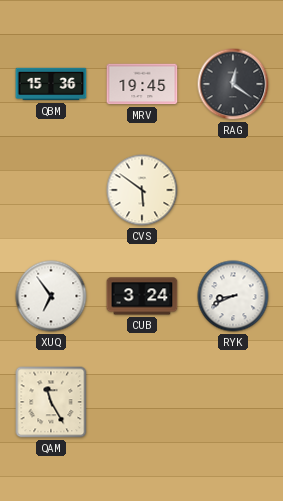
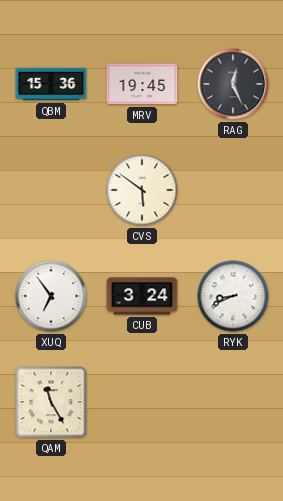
RAG: 12:21 -> 12:26 (233, 84)
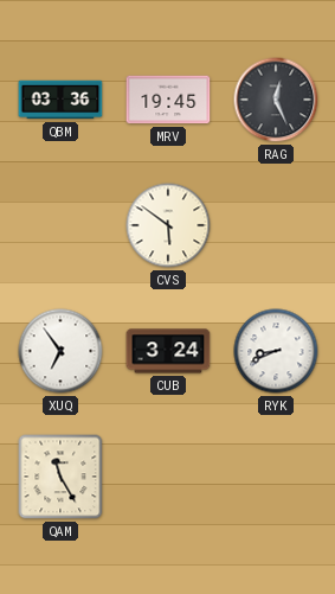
QBM: 15:36 -> 03:36 (60, 100)
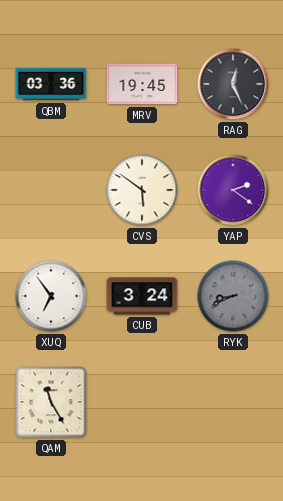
YAP: none -> 2:21 (233, 190)
RYK dial: white -> grey (233, 296)
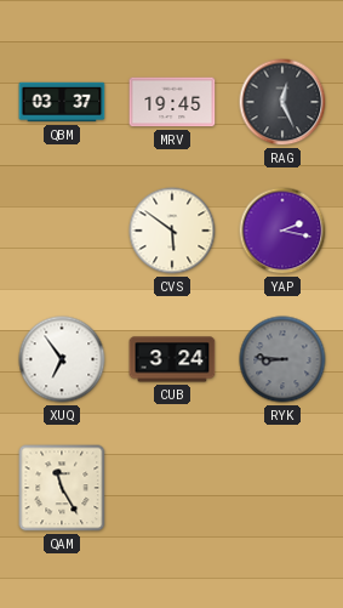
QBM: 03:36 -> 03:37 (62, 102)
YAP: 2:21 -> 2:17 (282, 231)
RYK: 8:41 -> 8:46 (282, 359)
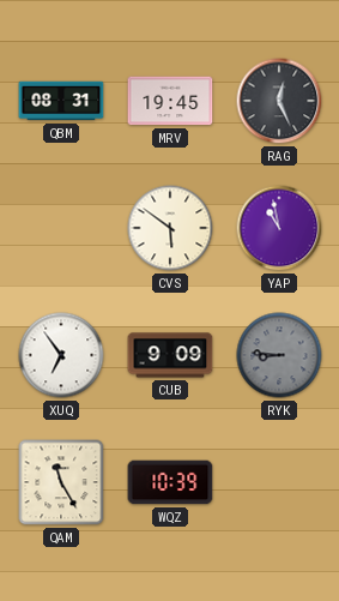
QBM: 03:37 -> 08:31 (61, 101)
YAP: 2:17 -> 10:58 (279, 228)
CUB: 3:24 -> 9:09 (170, 355)
WQZ: none -> 10:39 (170, 482)
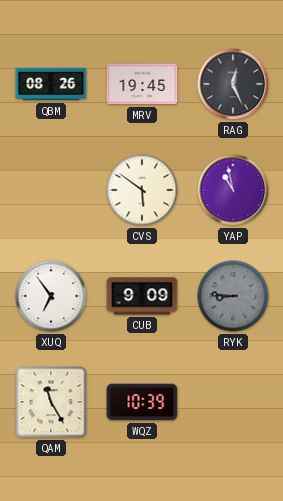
QBM: 08:31 -> 08:26 (51, 84)
